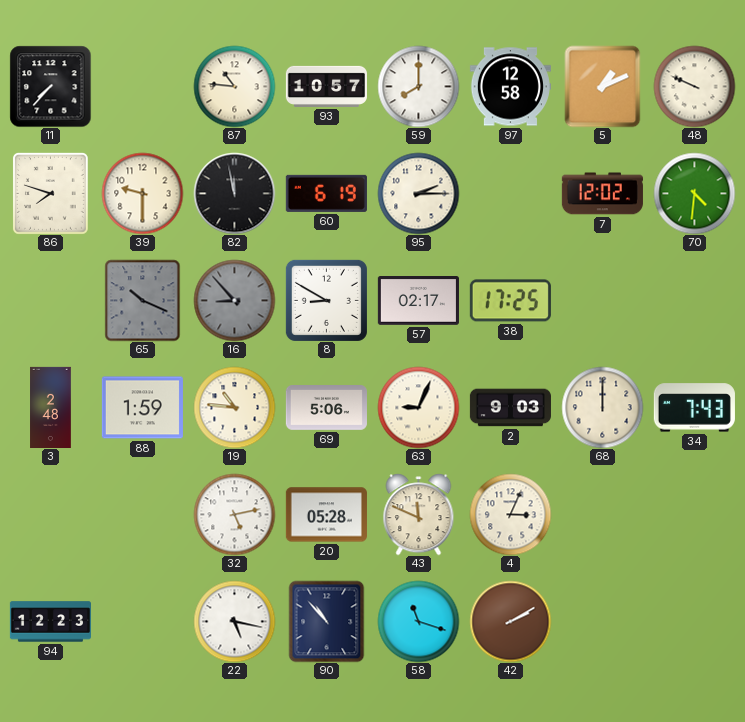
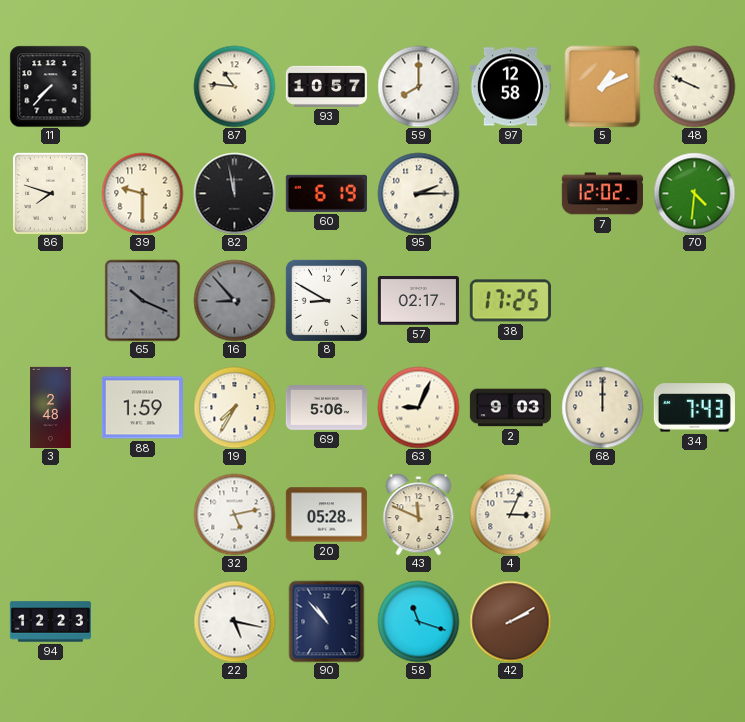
19: 10:46 -> 7:35 (234, 407)
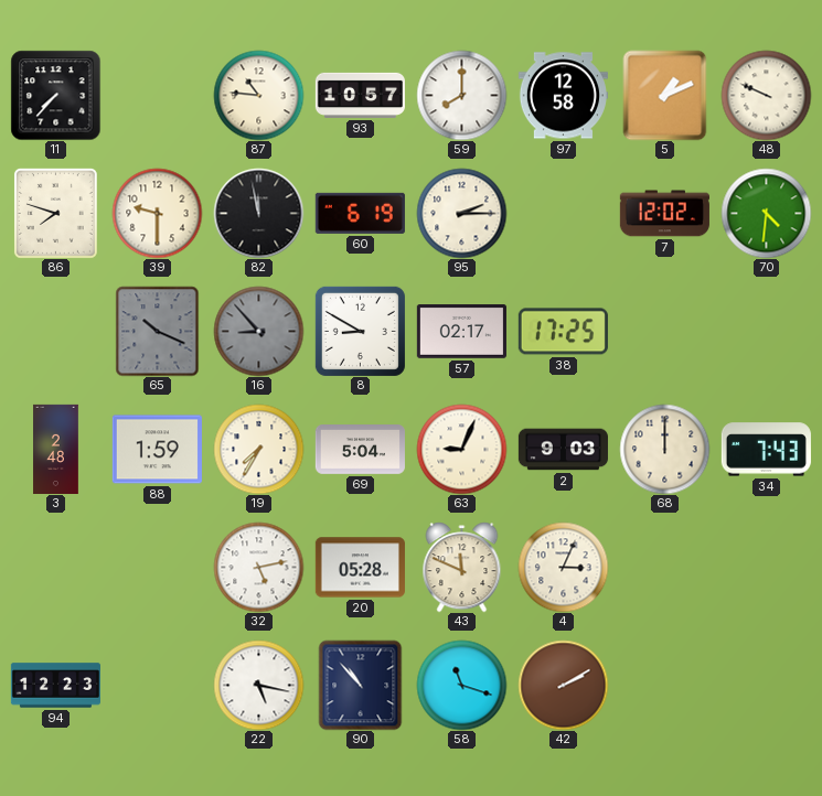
69: 5:06 -> 5:04 (360, 450)
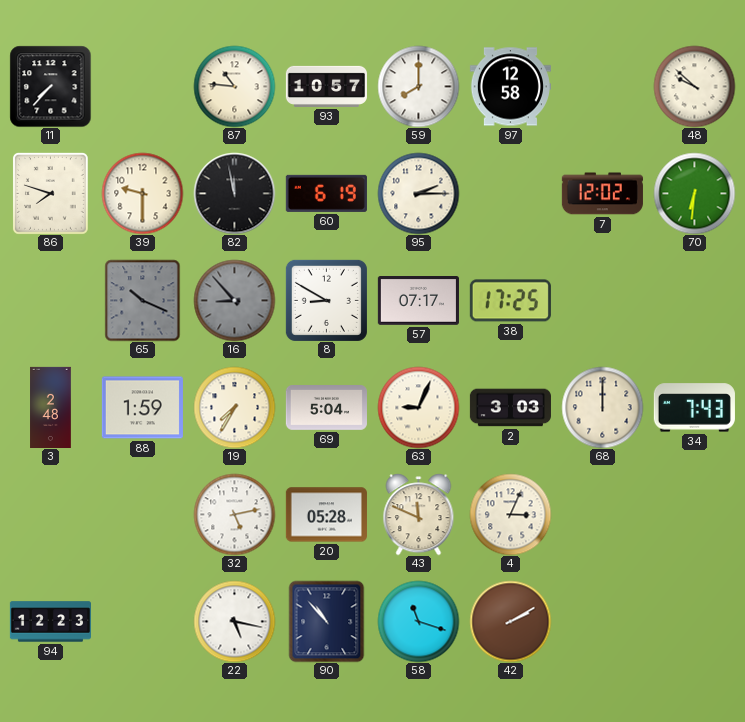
5: 1:11 -> none (665, 95)
48: 9:49 -> 9:52 (694, 86)
70: 4:31 -> 6:31 (694, 193)
57: 02:17 -> 07:17 (418, 301)
2: 9:03 -> 3:03 (510, 408)
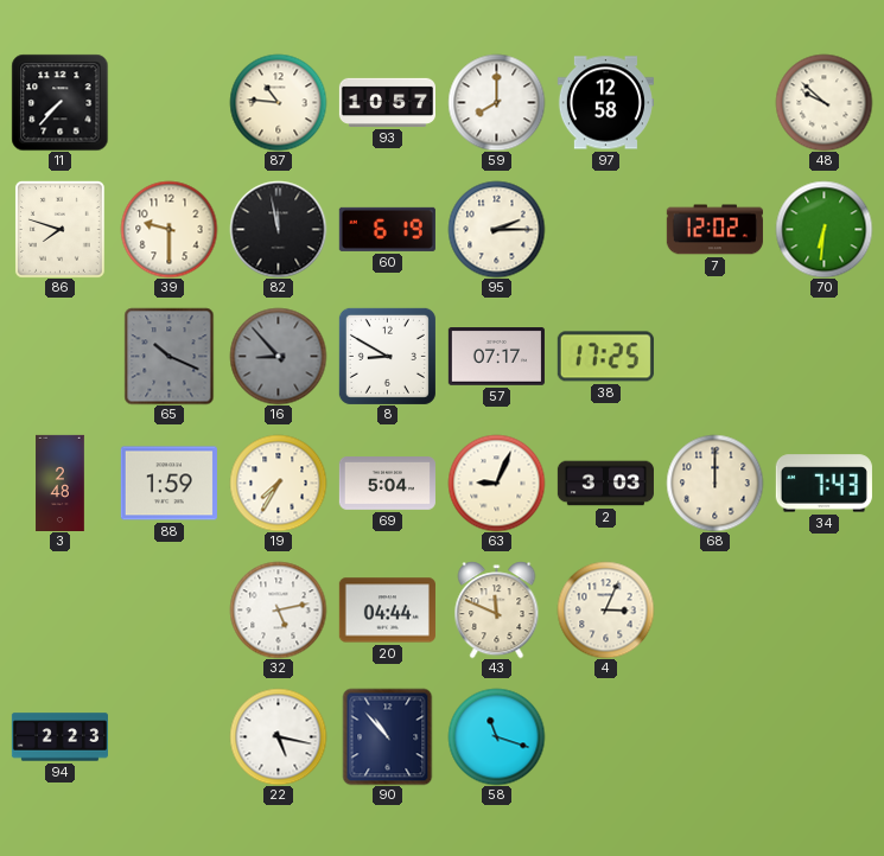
20: 05:28 -> 04:44 (387, 611)
94: 12:23 -> 2:23 (59, 737)
42: 2:10 -> none (510, 621)
